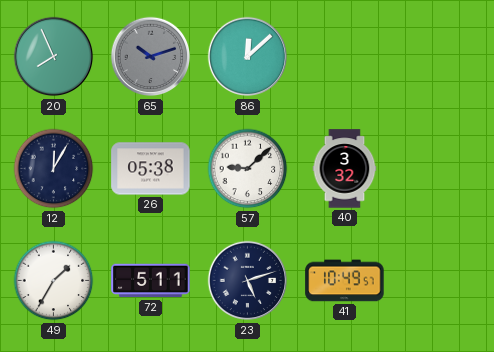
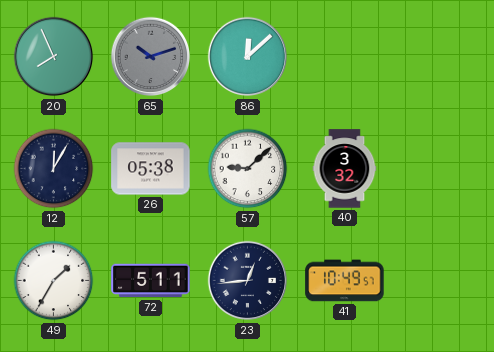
23: 5:12 -> 12:44 (248, 281)
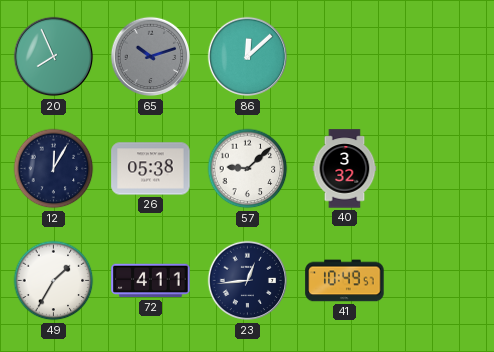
72: 5:11 -> 4:11 (151, 281)
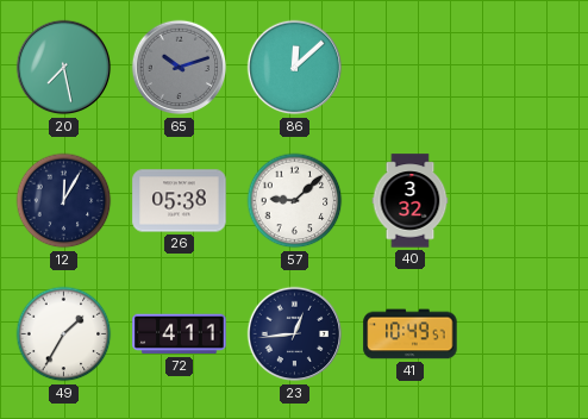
20: 7:56 -> 7:28 (64, 68)
